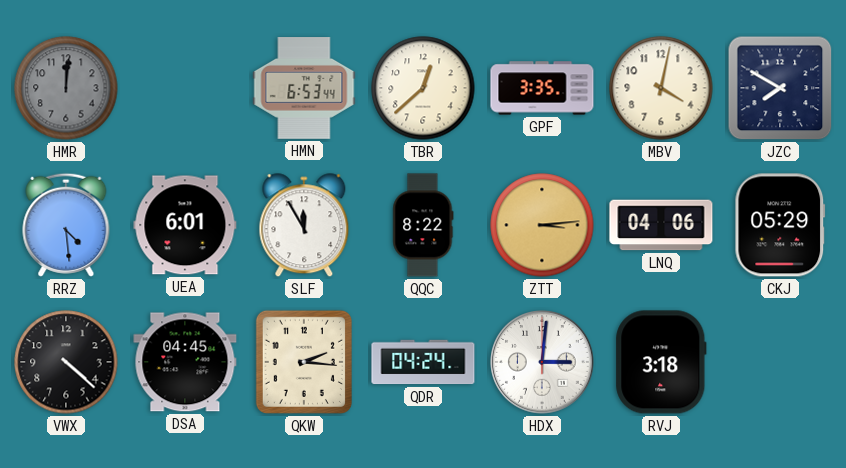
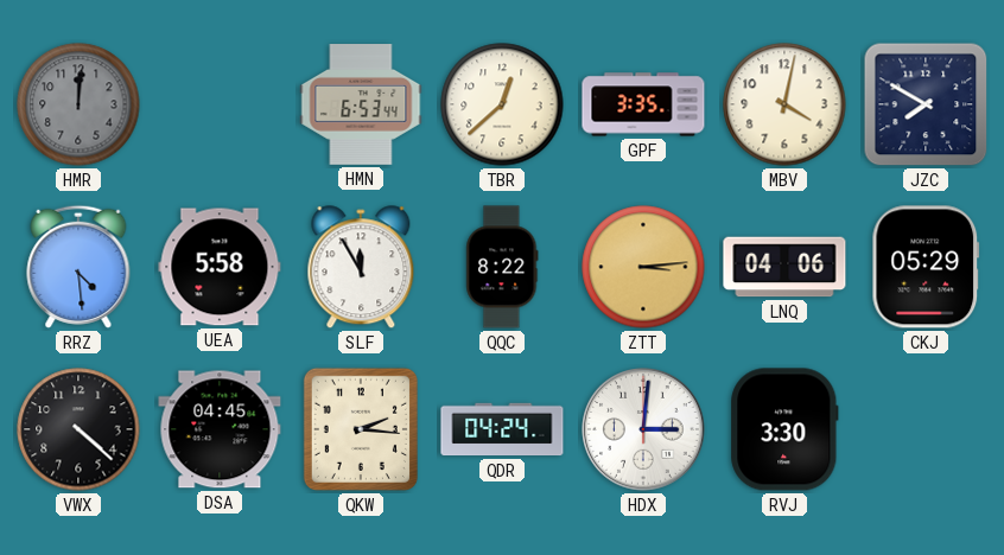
UEA: 6:01 -> 5:58 (220, 267)
RVJ: 3:18 -> 3:30 (784, 429)
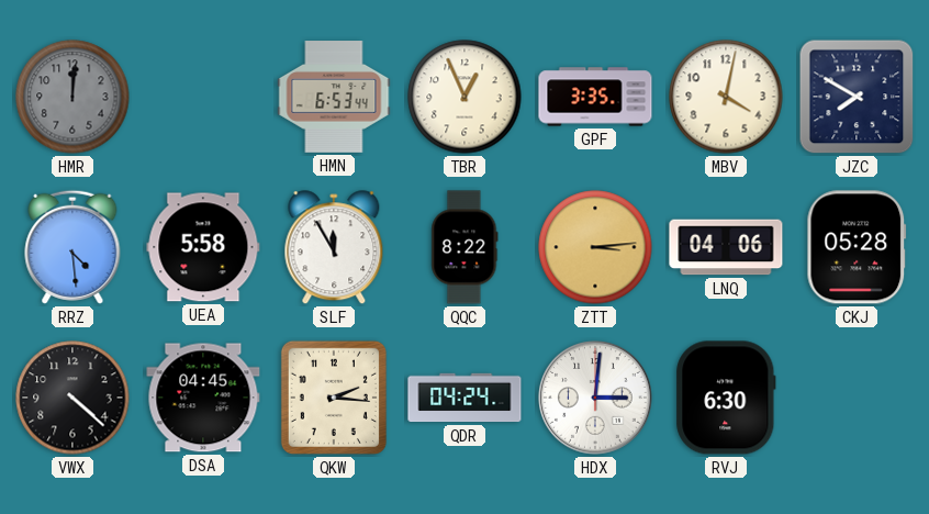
TBR: 12:38 -> 12:56 (465, 97)
CKJ: 05:29 -> 05:28 (857, 247)
RVJ: 3:30 -> 6:30 (726, 398)
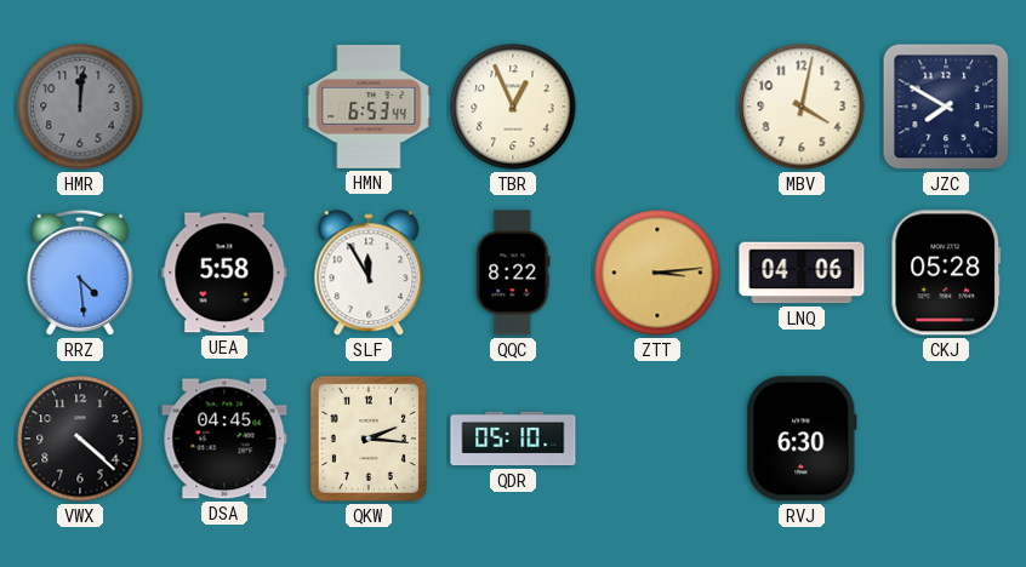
GPF: 3:35 -> none (595, 97)
QDR: 04:24 -> 05:10 (513, 439)
HDX: 3:01 -> none (596, 399)
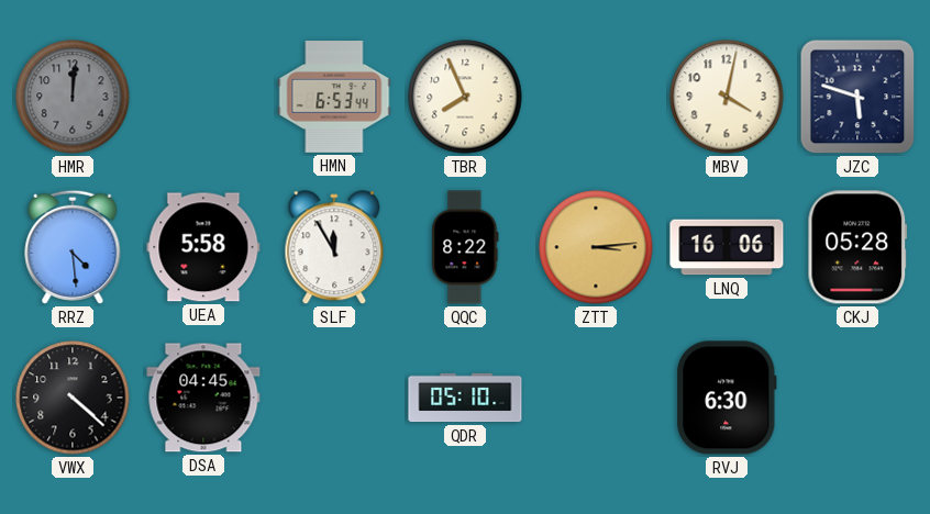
TBR: 12:56 -> 7:56 (465, 97)
JZC: 7:50 -> 5:48 (857, 97)
LNQ: 04:06 -> 16:06 (727, 247)
QKW: 2:16 -> none (369, 439)
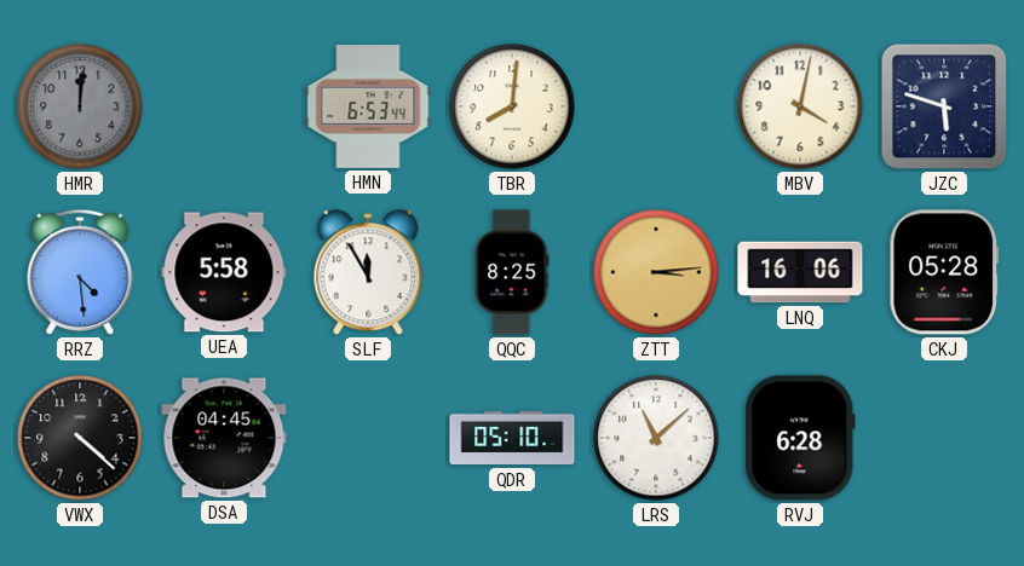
TBR: 7:56 -> 8:01 (512, 106)
QQC: 8:22 -> 8:25 (512, 272)
LRS: none -> 11:08 (656, 438)
RVJ: 6:30 -> 6:28 (800, 438)
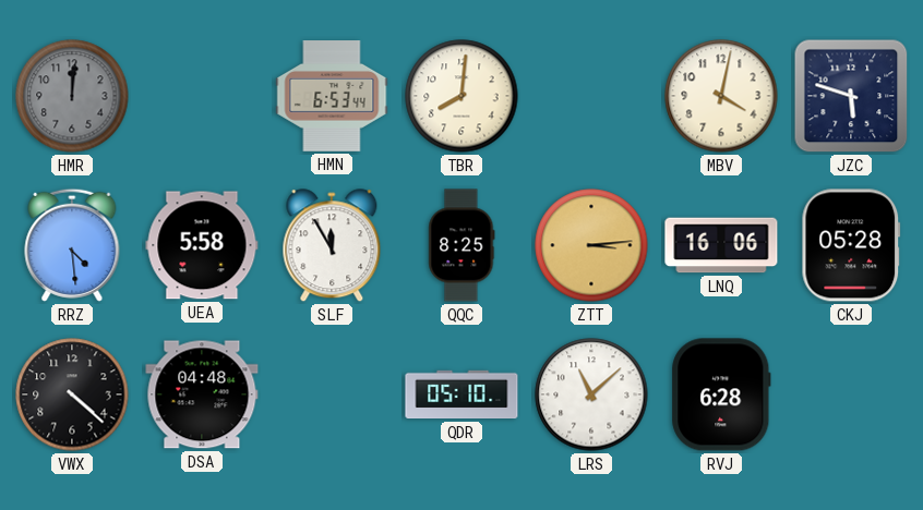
DSA: 04:45 -> 04:48 (202, 394)
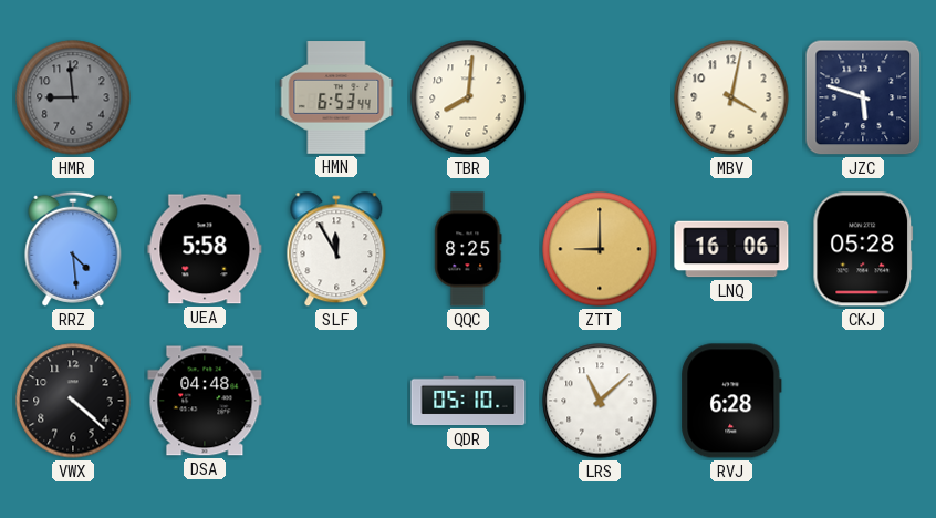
HMR: 12:01 -> 8:59 (73, 97)
ZTT: 3:14 -> 9:00 (600, 249)
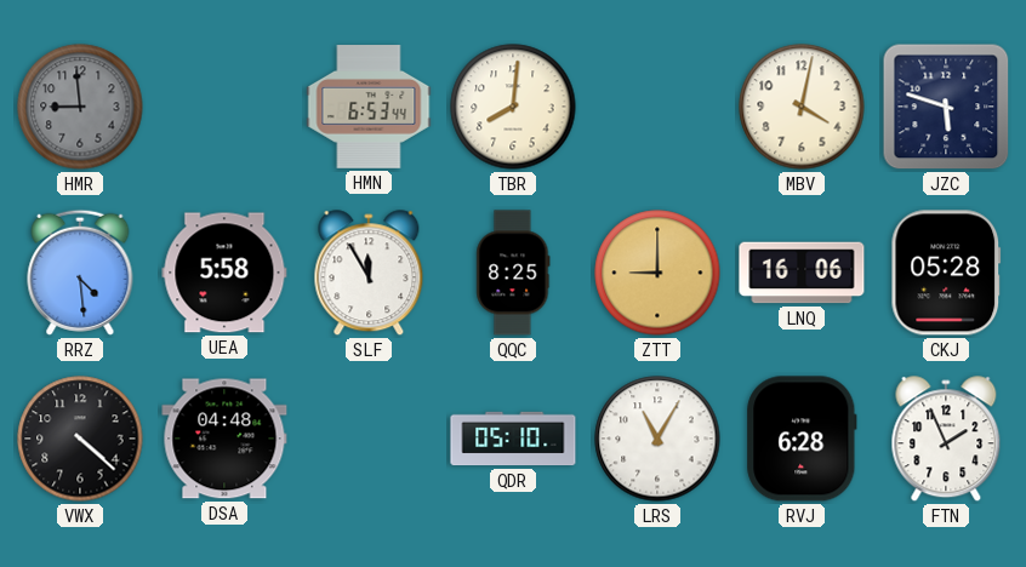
LRS: 11:08 -> 11:05 (657, 439)
FTN: none -> 1:56 (946, 440)
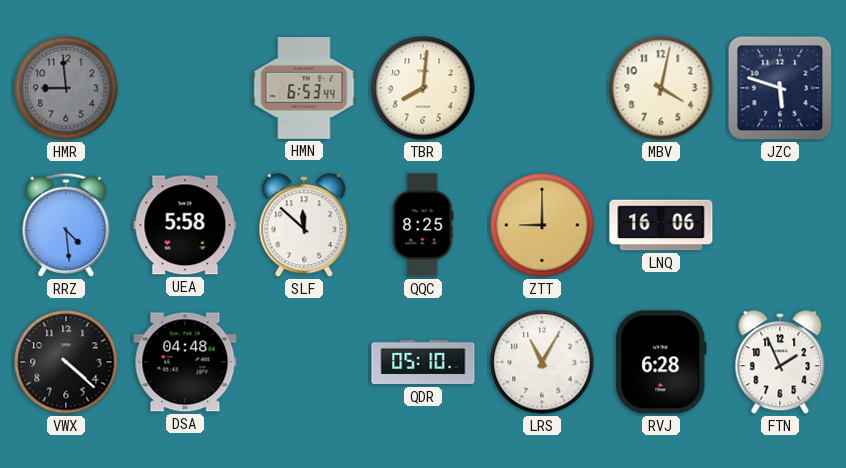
SLF: 11:55 -> 11:52 (304, 226)
CKJ: 05:28 -> none (946, 273)
